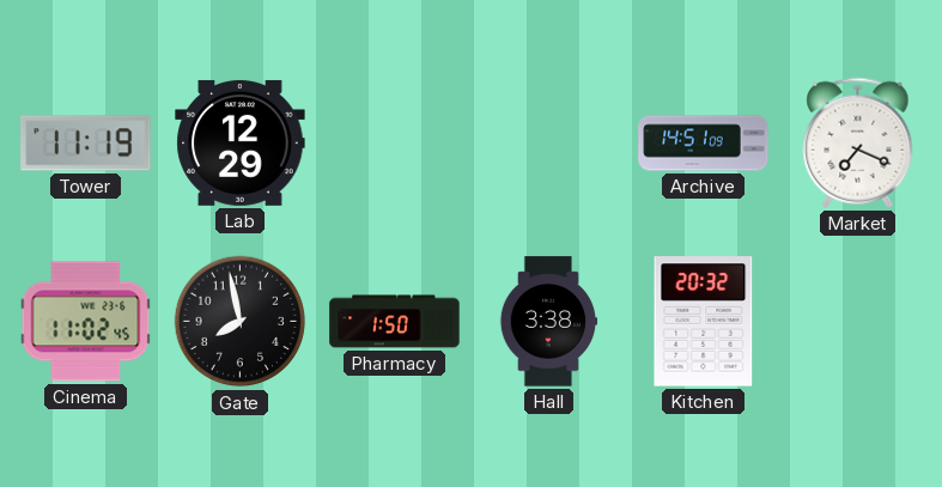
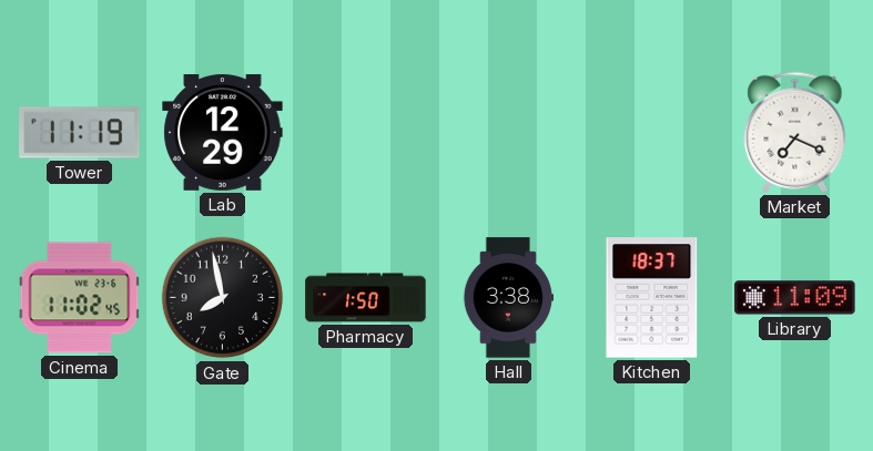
Archive: 14:51 -> none (704, 144)
Kitchen: 20:32 -> 18:37 (652, 298)
Library: none -> 11:09 (795, 298)
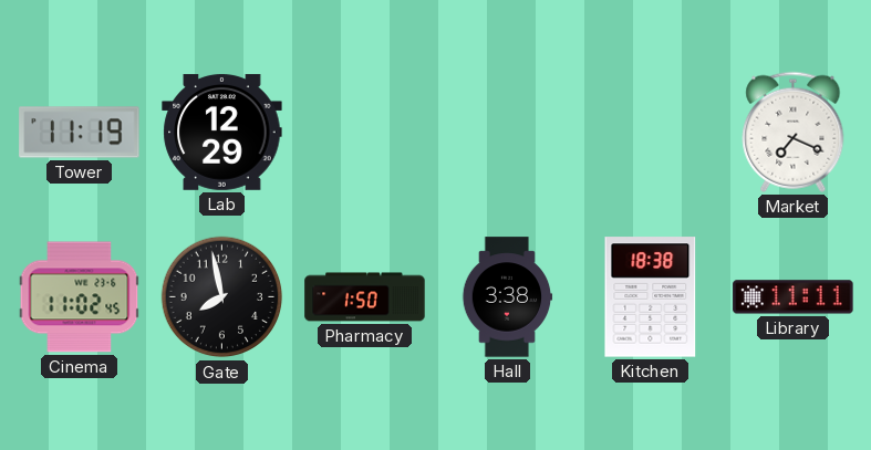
Kitchen: 18:37 -> 18:38 (651, 297)
Library: 11:09 -> 11:11 (794, 297)
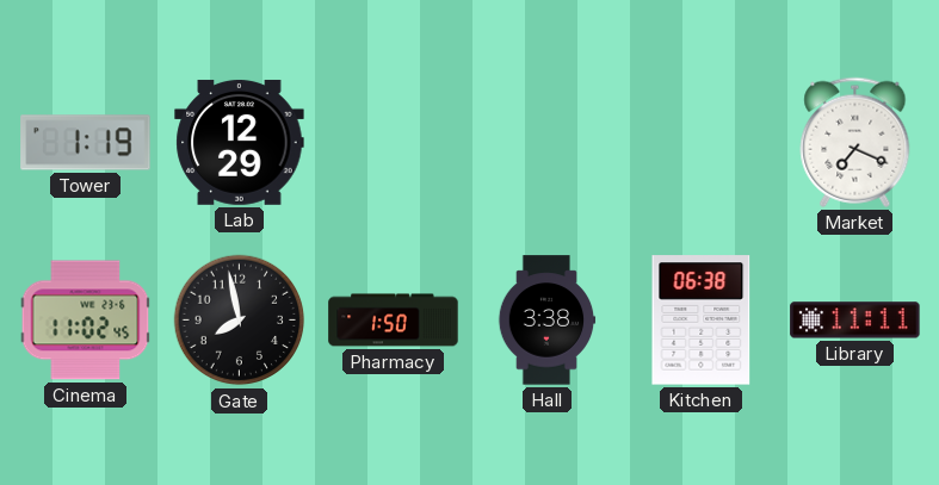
Tower: 11:19 -> 1:19 (86, 143)
Kitchen: 18:38 -> 06:38 (702, 321)
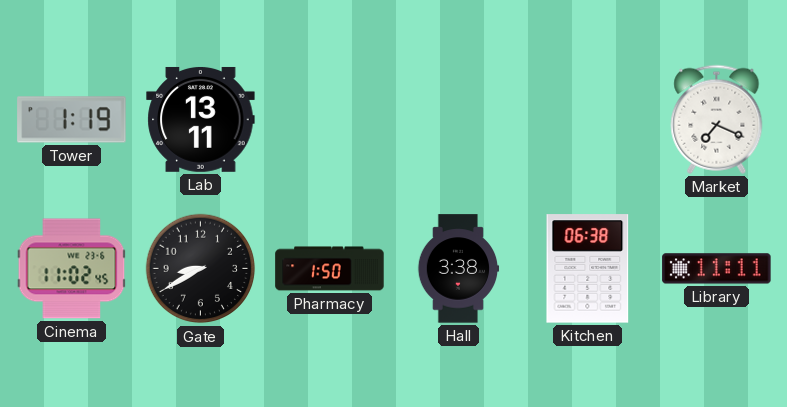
Lab: 12:29 -> 13:11 (201, 119)
Gate: 7:58 -> 8:40 (201, 269)
